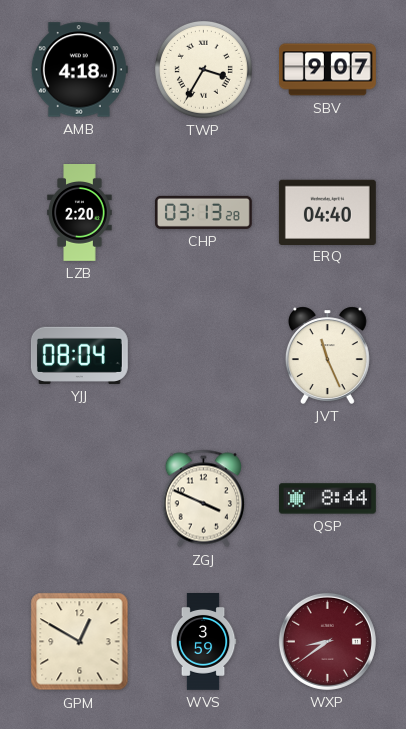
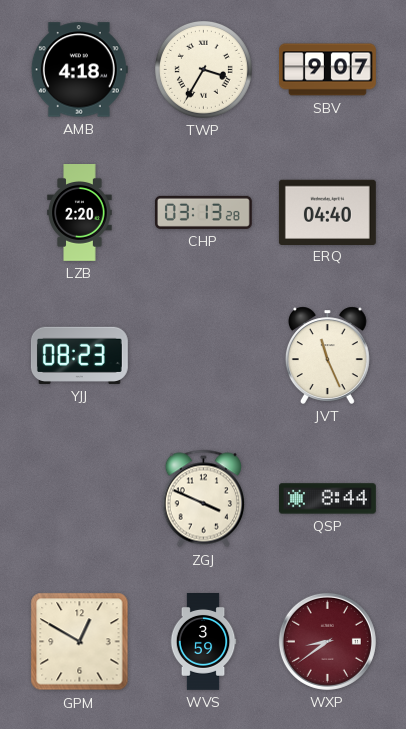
YJJ: 08:04 -> 08:23 (79, 355)
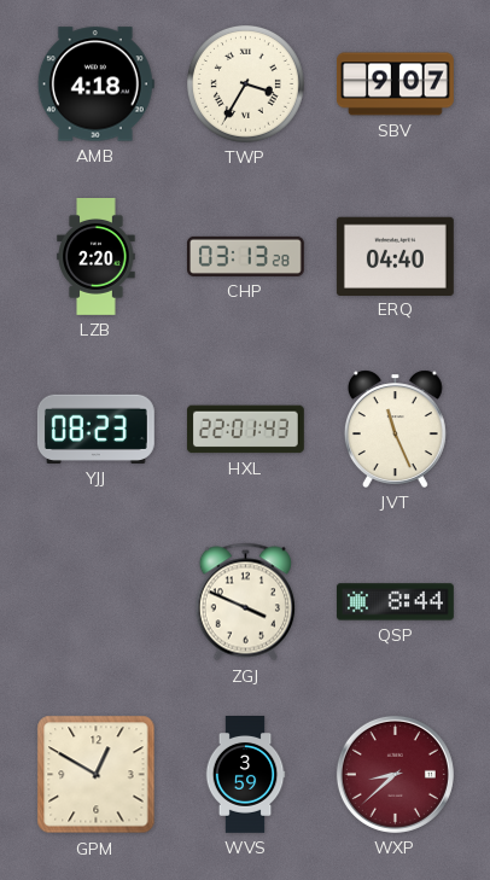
HXL: none -> 22:01 (245, 430)
WXP: 8:39 -> 8:38 (395, 774)
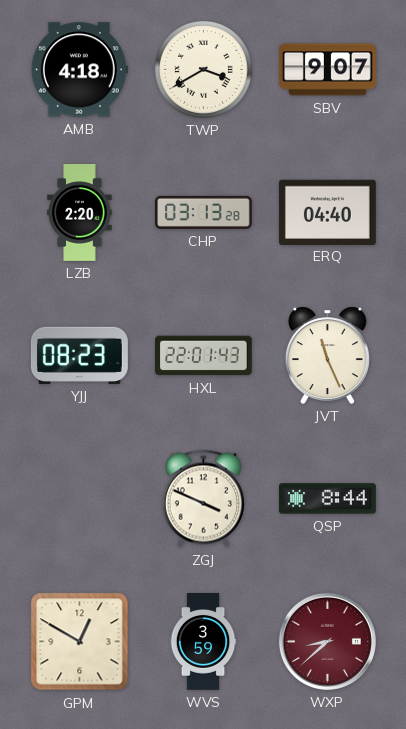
TWP: 3:35 -> 3:40 (203, 69)
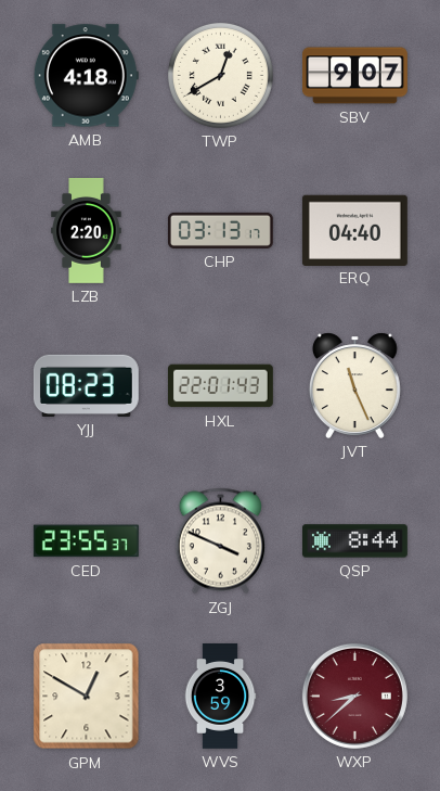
TWP: 3:40 -> 12:40 (220, 75)
CHP: 03:13:28 -> 03:13:17 (220, 230)
CED: none -> 23:55 (86, 541)
